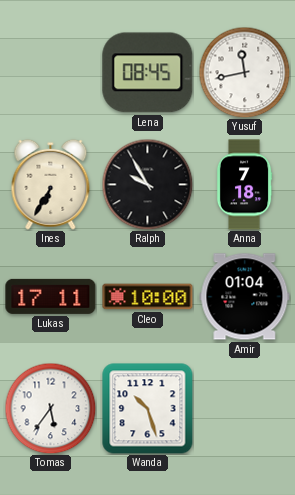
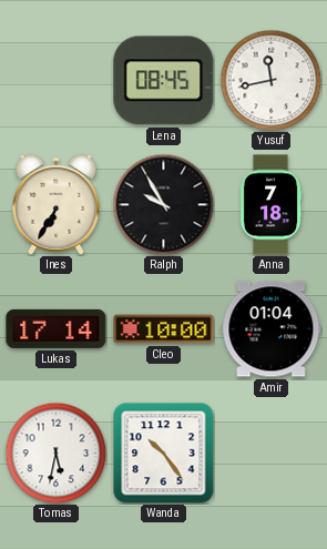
Lukas: 17:11 -> 17:14 (57, 328)
Tomas: 5:36 -> 5:32 (55, 453)
Wanda: 10:27 -> 10:24 (164, 454)
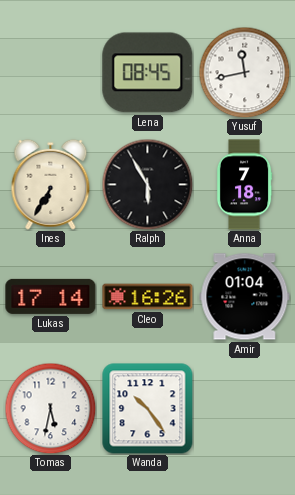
Ralph: 9:55 -> 5:55 (147, 184)
Cleo: 10:00 -> 16:26 (148, 297)
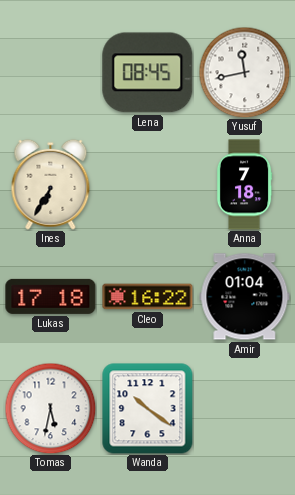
Ralph: 5:55 -> none (147, 184)
Lukas: 17:14 -> 17:18 (51, 296)
Cleo: 16:26 -> 16:22 (148, 297)
Wanda: 10:24 -> 10:21 (148, 409)
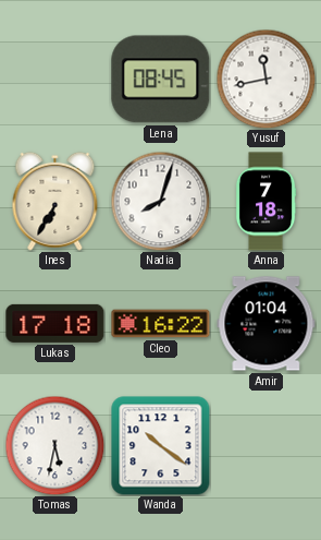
Nadia: none -> 8:03 (160, 201)
